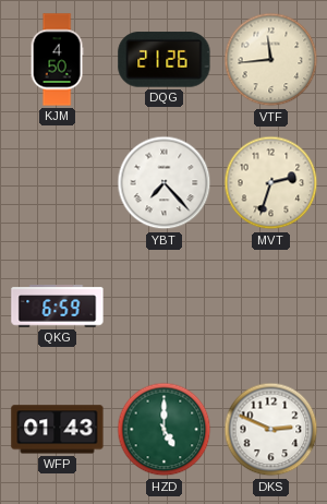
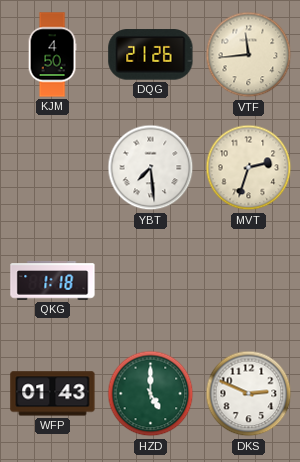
YBT: 7:23 -> 7:29 (151, 168)
QKG: 6:59 -> 1:18 (53, 281)
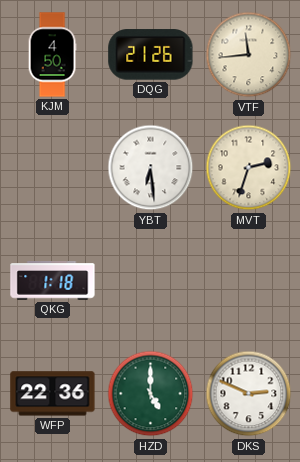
YBT: 7:29 -> 6:29 (151, 168)
WFP: 01:43 -> 22:36 (53, 394)
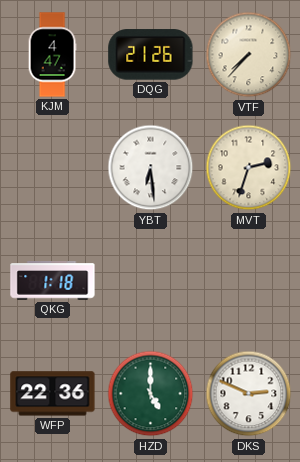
KJM: 4:50 -> 4:47 (52, 55)
VTF: 11:44 -> 7:37 (249, 55)
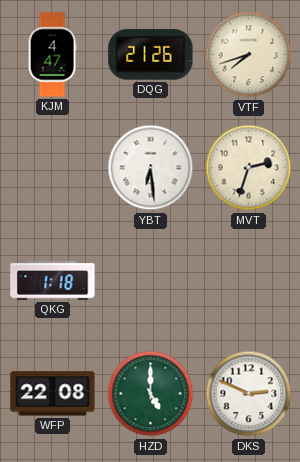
VTF: 7:37 -> 7:42 (249, 55)
WFP: 22:36 -> 22:08 (53, 394)
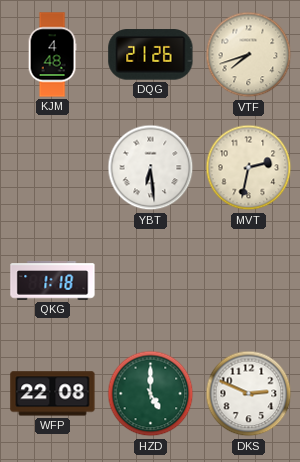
KJM: 4:47 -> 4:48 (52, 55)
MVT: 2:33 -> 2:32 (249, 168)
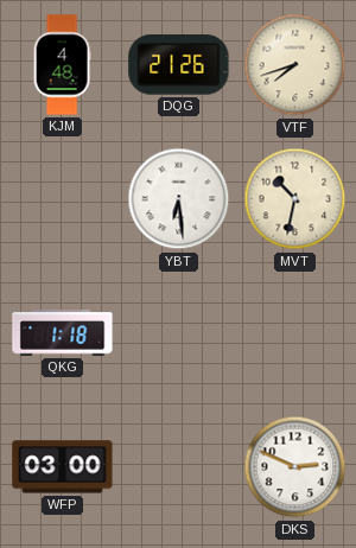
MVT: 2:32 -> 10:32 (295, 199)
WFP: 22:08 -> 03:00 (63, 467)
HZD: 5:00 -> none (151, 394)
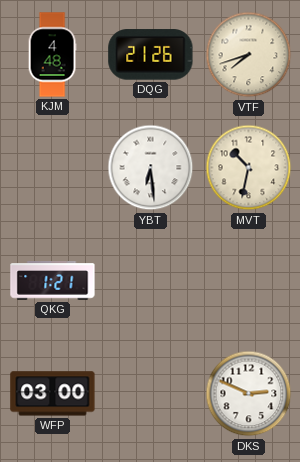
QKG: 1:18 -> 1:21 (53, 281)
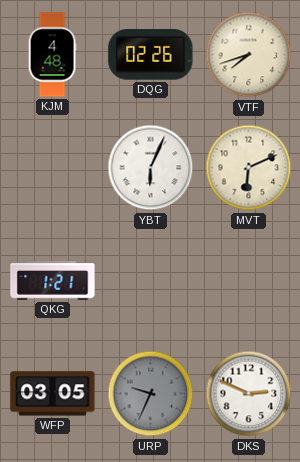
DQG: 21:26 -> 02:26 (151, 55)
YBT: 6:29 -> 6:04 (151, 168)
MVT: 10:32 -> 6:11 (249, 168)
WFP: 03:00 -> 03:05 (53, 394)
URP: none -> 9:34 (151, 394)
